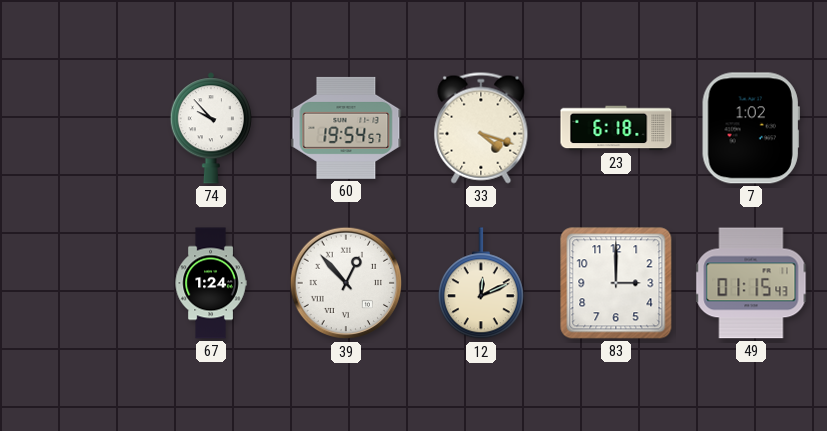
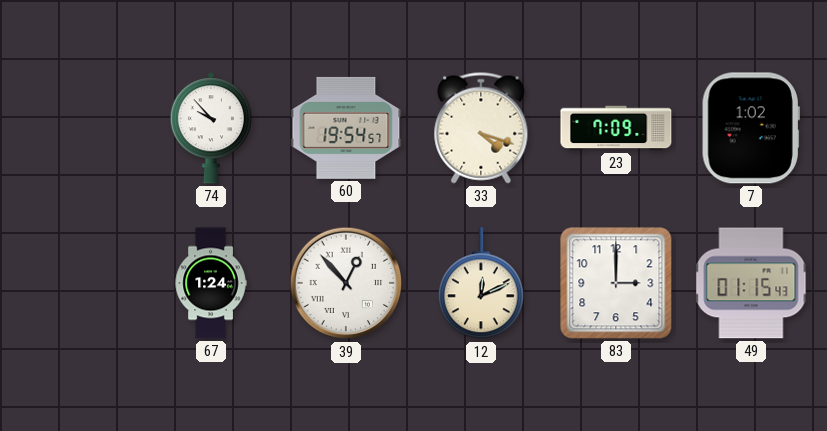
23: 6:18 -> 7:09 (616, 128)
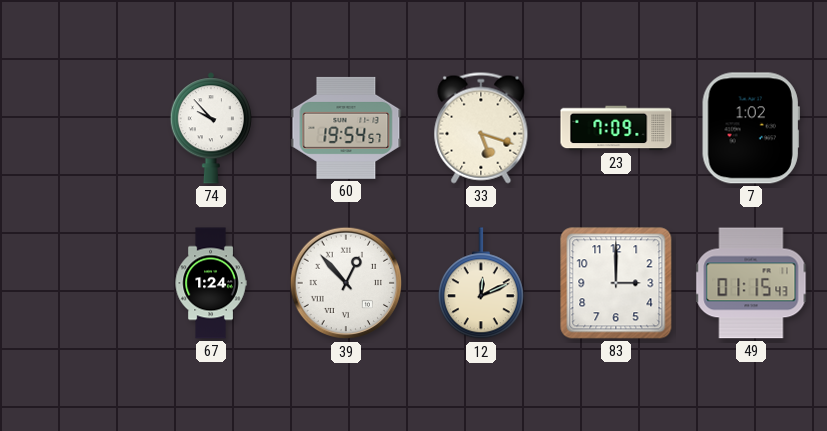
33: 4:18 -> 5:18 (481, 128)
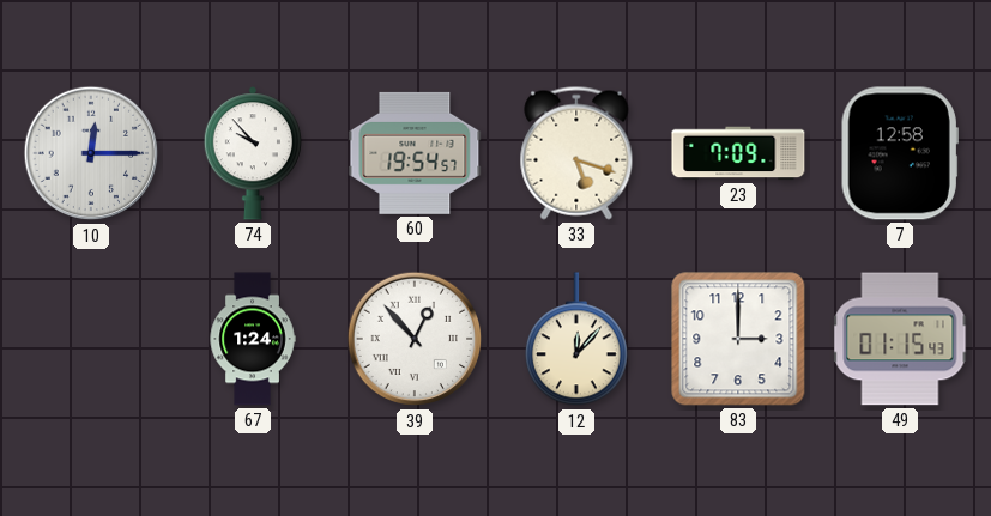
10: none -> 12:15 (91, 153)
7: 1:02 -> 12:58 (900, 153)
12: 12:11 -> 12:07 (576, 340)
